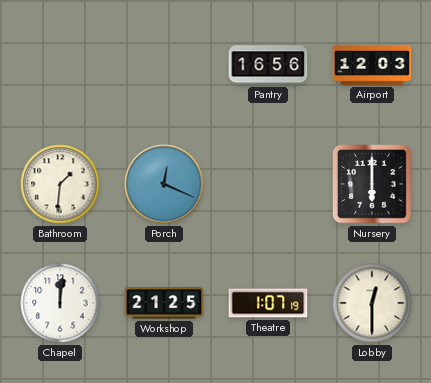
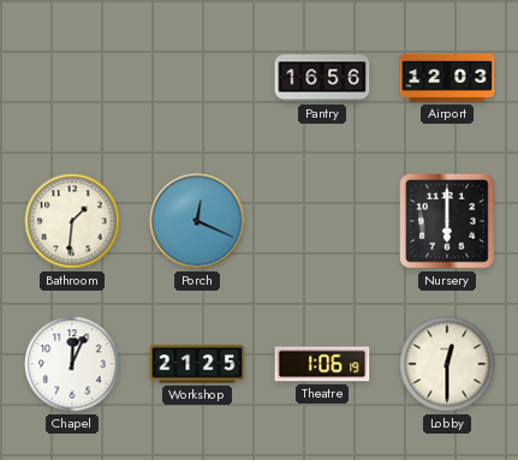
Chapel: 12:01 -> 12:04 (72, 364)
Theatre: 1:07 -> 1:06 (322, 364)
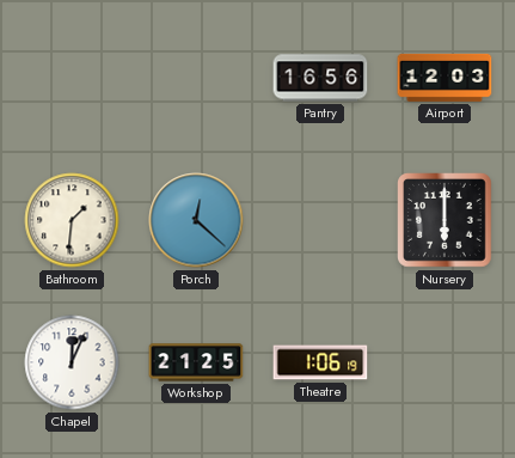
Porch: 12:19 -> 12:22 (196, 220)
Lobby: 12:30 -> none (447, 364)
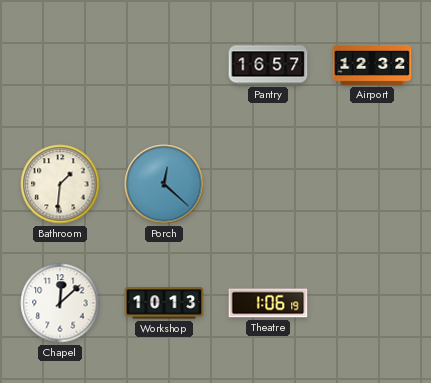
Pantry: 16:56 -> 16:57 (268, 65)
Airport: 12:03 -> 12:32 (372, 65)
Nursery: 6:00 -> none (446, 221)
Chapel: 12:04 -> 12:08 (60, 303)
Workshop: 21:25 -> 10:13 (164, 303)
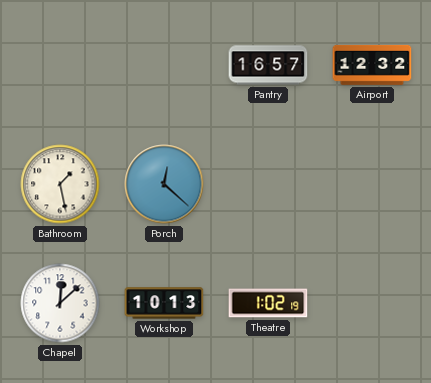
Bathroom: 1:31 -> 1:28 (60, 184)
Theatre: 1:06 -> 1:02 (268, 303)
